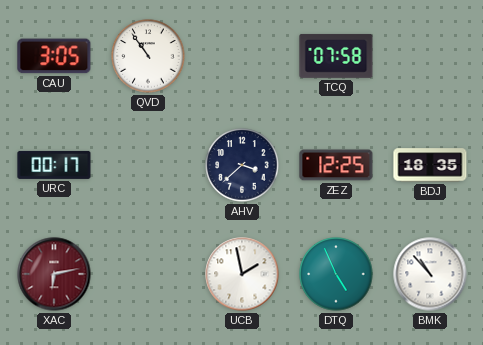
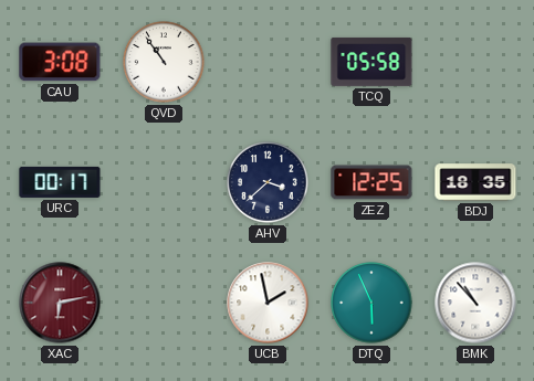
CAU: 3:05 -> 3:08 (60, 62)
TCQ: 07:58 -> 05:58 (371, 62)
DTQ: 4:56 -> 5:56 (371, 303)
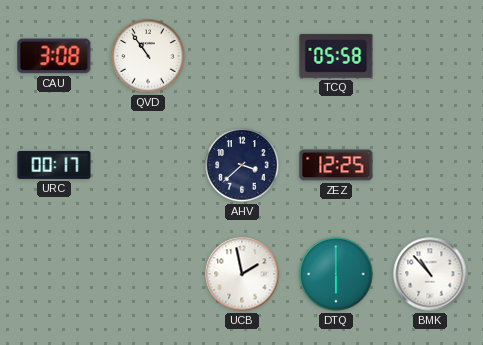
BDJ: 18:35 -> none (475, 182)
XAC: 6:13 -> none (60, 303)
DTQ: 5:56 -> 6:00 (336, 274)
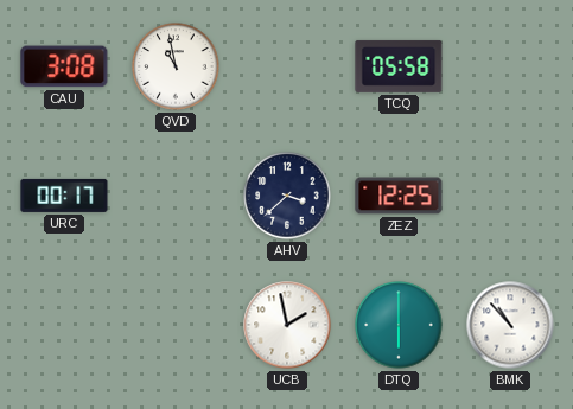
QVD: 10:54 -> 10:58 (176, 66)
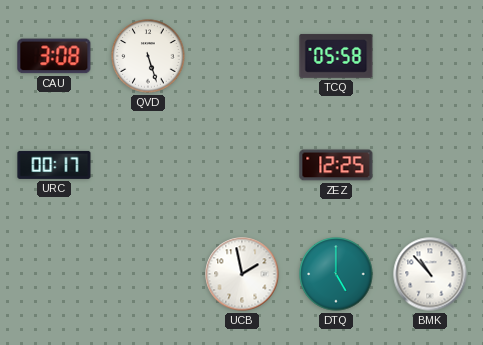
QVD: 10:58 -> 5:27 (148, 56)
AHV: 3:38 -> none (287, 196)
DTQ: 6:00 -> 5:00 (336, 274)
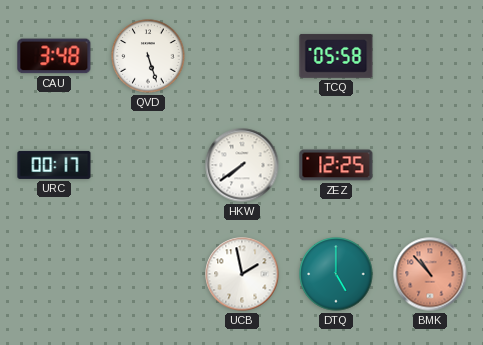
CAU: 3:08 -> 3:48 (54, 56)
HKW: none -> 7:39 (242, 165)
BMK dial: white -> salmon (430, 274)
